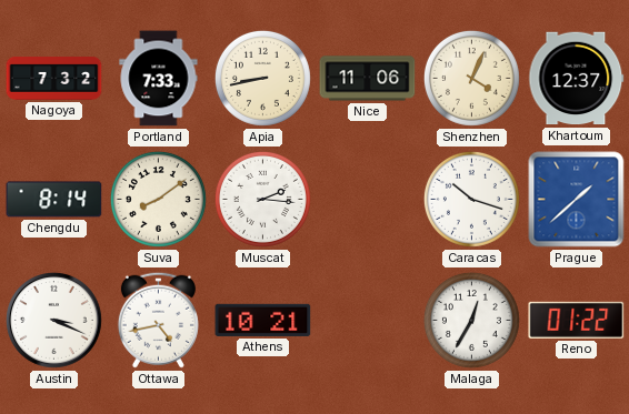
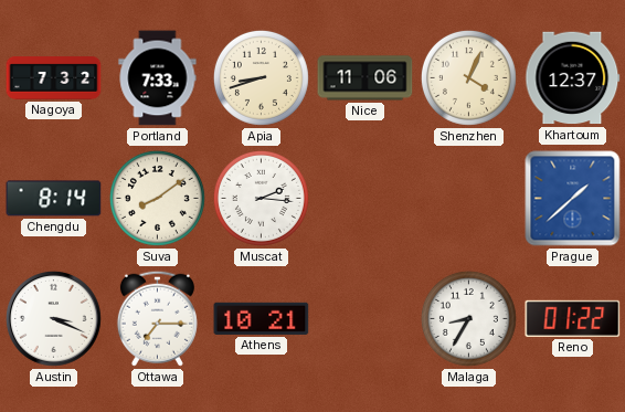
Apia: 8:43 -> 8:42 (261, 77)
Caracas: 10:18 -> none (471, 199)
Ottawa: 4:43 -> 7:15 (157, 318)
Malaga: 12:35 -> 8:35 (468, 318)
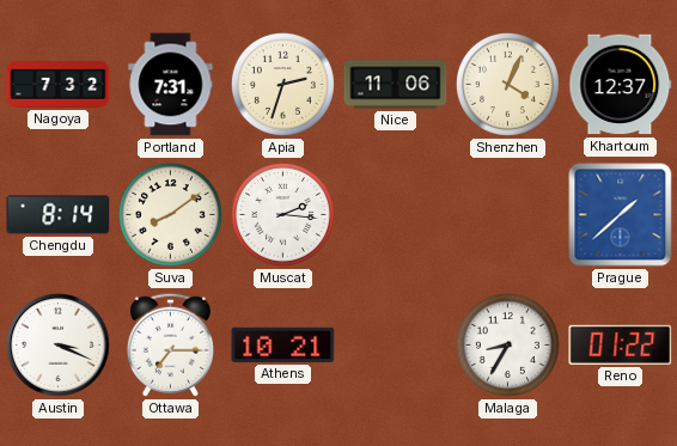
Portland: 7:33 -> 7:31 (171, 85)
Apia: 8:42 -> 2:33 (282, 84)
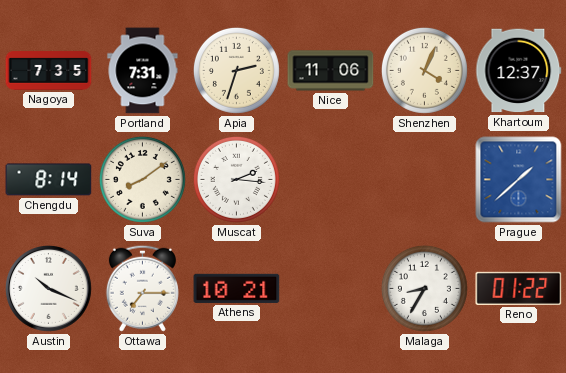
Nagoya: 7:32 -> 7:35 (49, 71)
Austin: 3:19 -> 10:19 (48, 288)
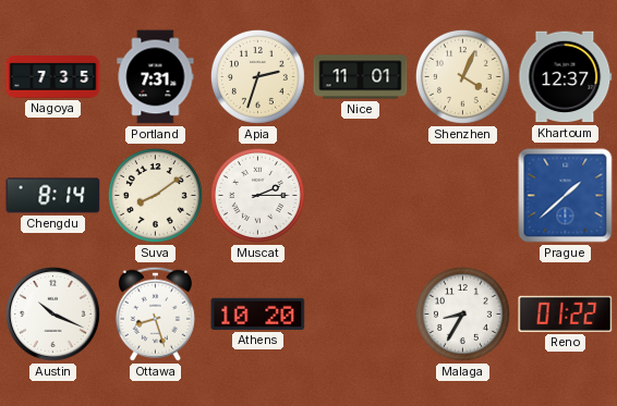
Nice: 11:06 -> 11:01 (361, 77)
Muscat: 2:16 -> 2:15 (257, 195)
Ottawa: 7:15 -> 8:27 (155, 313)
Athens: 10:21 -> 10:20 (258, 313)
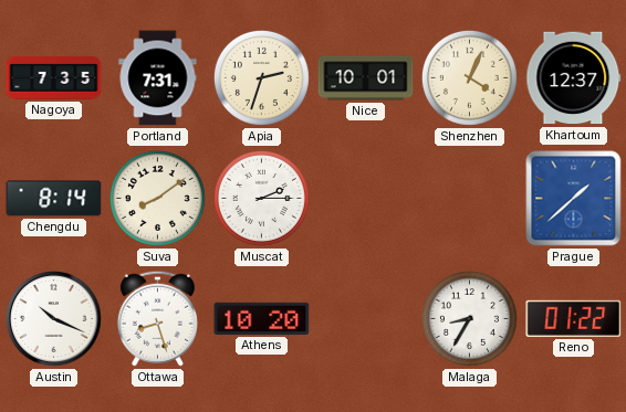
Nice: 11:01 -> 10:01 (366, 78)
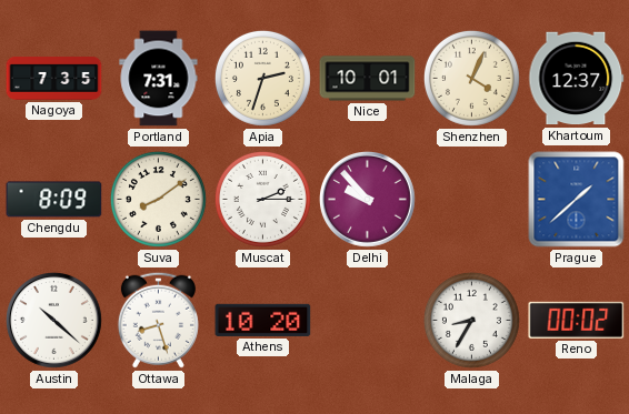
Chengdu: 8:14 -> 8:09 (54, 200)
Delhi: none -> 9:53 (367, 199)
Austin: 10:19 -> 10:22 (53, 320)
Reno: 01:22 -> 00:02 (577, 320)
